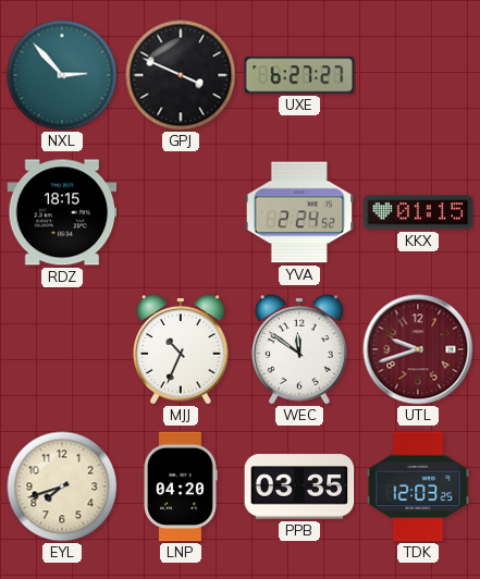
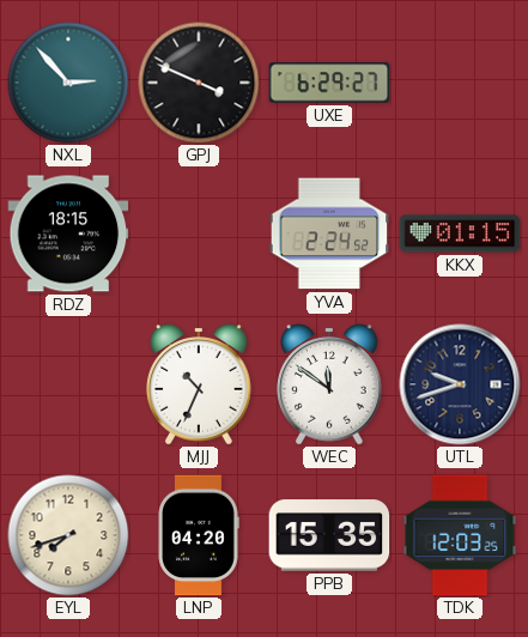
UXE: 6:27 -> 6:29 (329, 83)
UTL dial: burgundy -> navy (460, 384)
PPB: 03:35 -> 15:35 (329, 535)
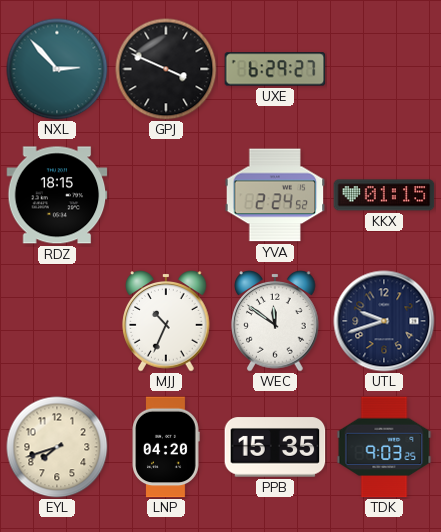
TDK: 12:03 -> 9:03 (384, 447)
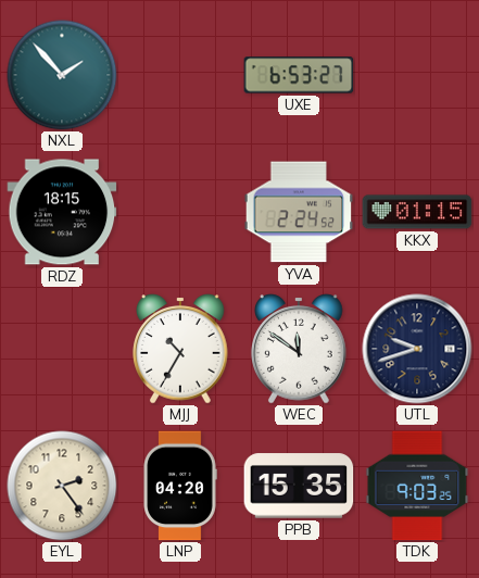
NXL: 2:53 -> 1:53 (62, 75)
GPJ: 3:49 -> none (166, 69)
UXE: 6:29 -> 6:53 (299, 75)
MJJ: 10:34 -> 10:35 (180, 349)
EYL: 7:42 -> 2:24 (62, 486)
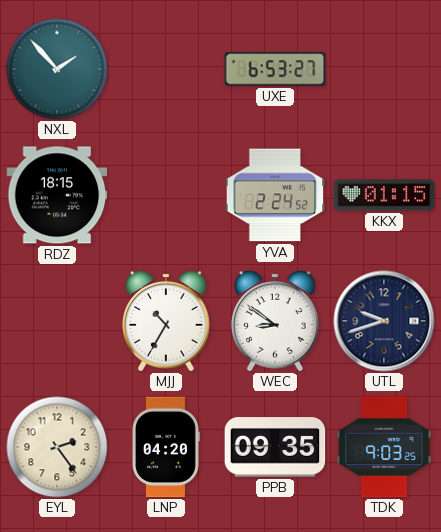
WEC: 11:51 -> 8:51 (275, 321)
PPB: 15:35 -> 09:35 (275, 447)
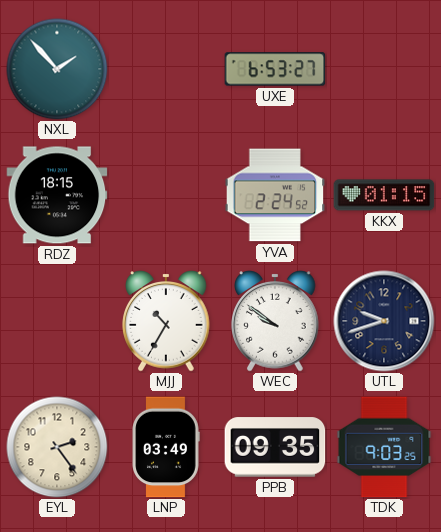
WEC: 8:51 -> 9:51 (275, 321)
LNP: 04:20 -> 03:49 (166, 447)
